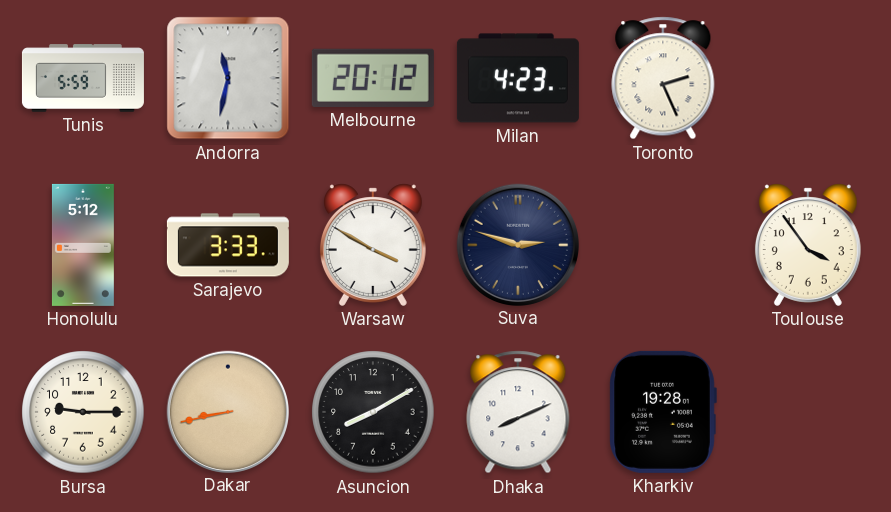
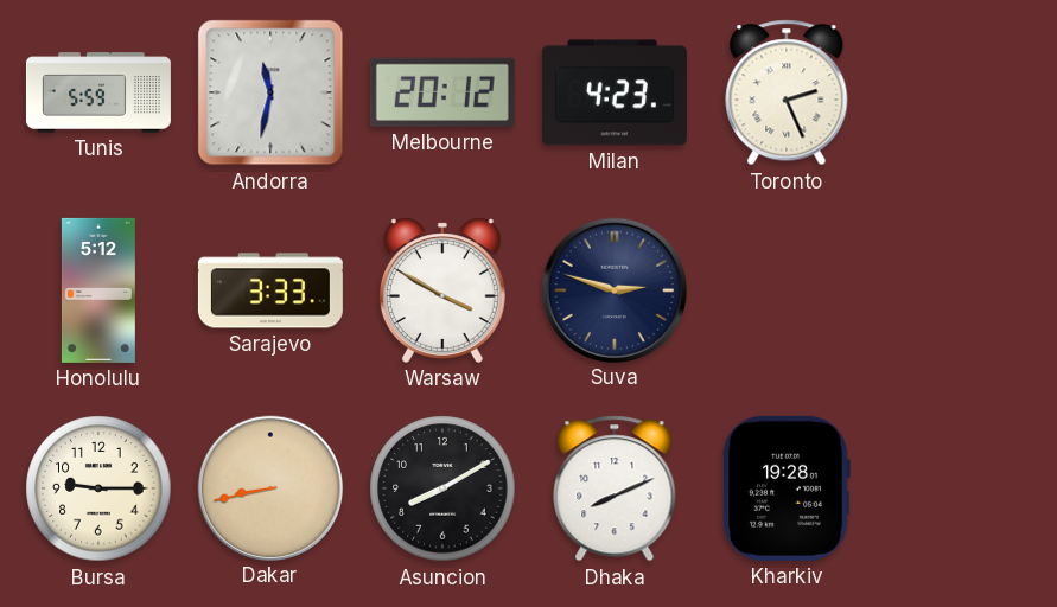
Toulouse: 3:54 -> none (808, 245)
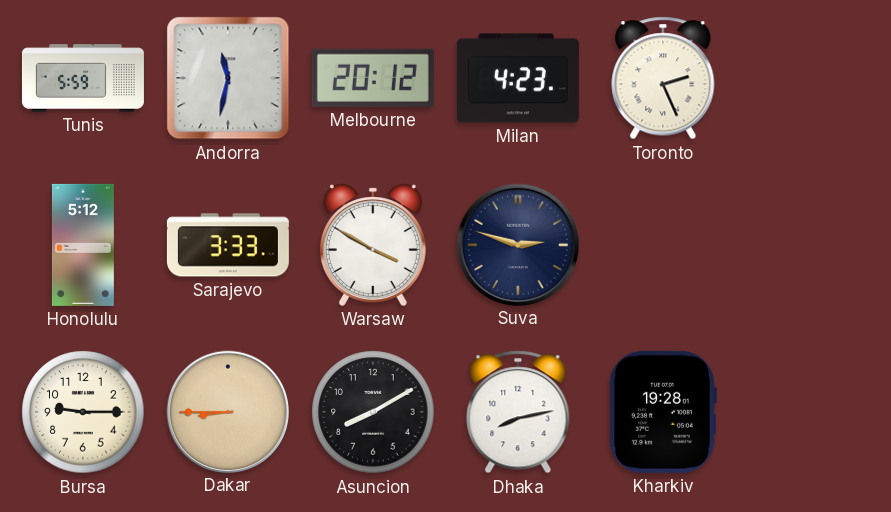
Dakar: 8:43 -> 8:45 (227, 411)
Dhaka: 8:11 -> 8:13 (518, 412)
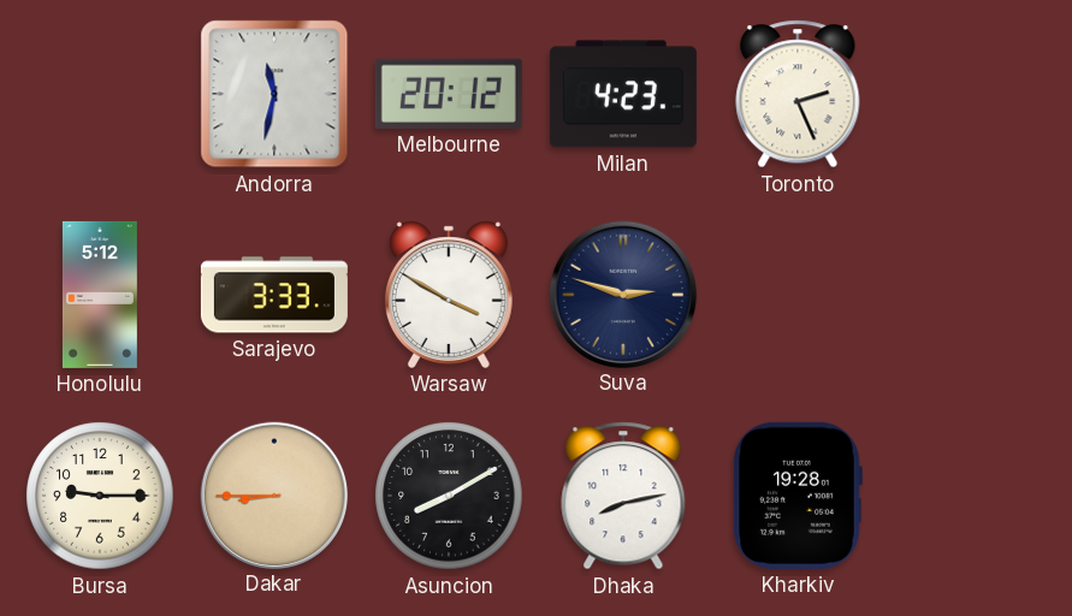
Tunis: 5:59 -> none (83, 78)
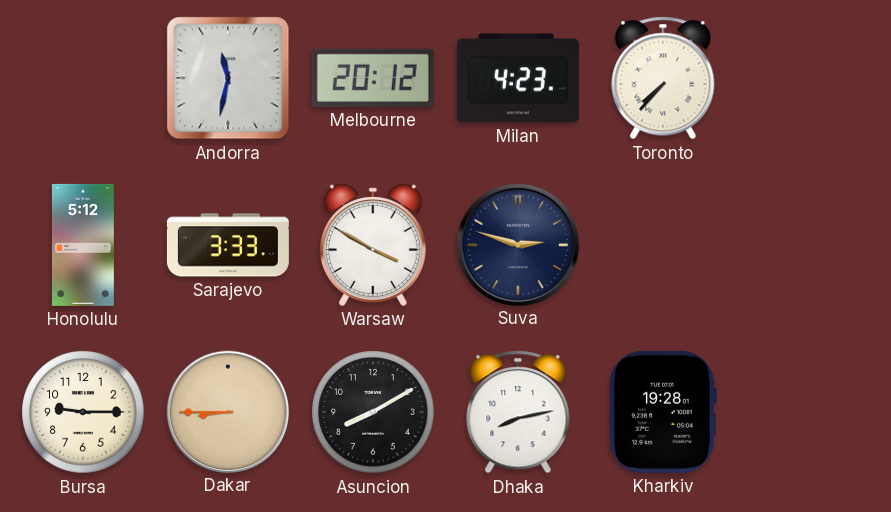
Toronto: 2:26 -> 7:37 (663, 78)
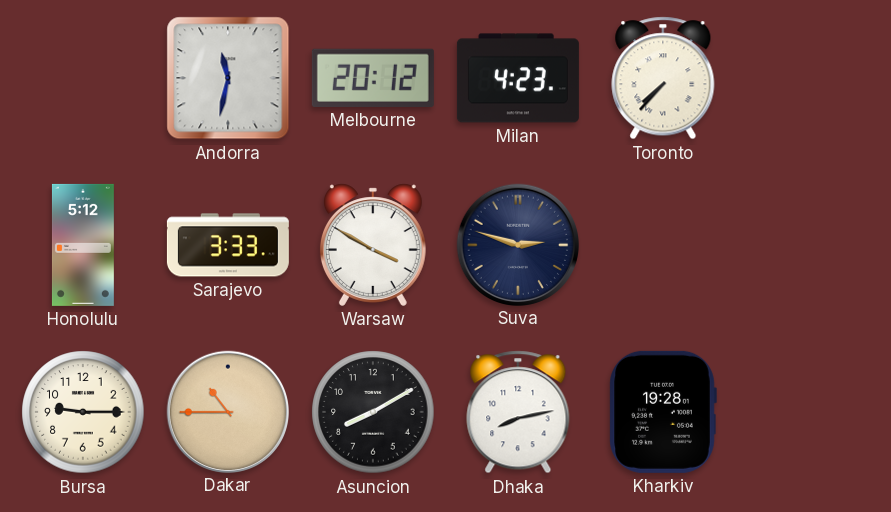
Dakar: 8:45 -> 10:45 (227, 411)
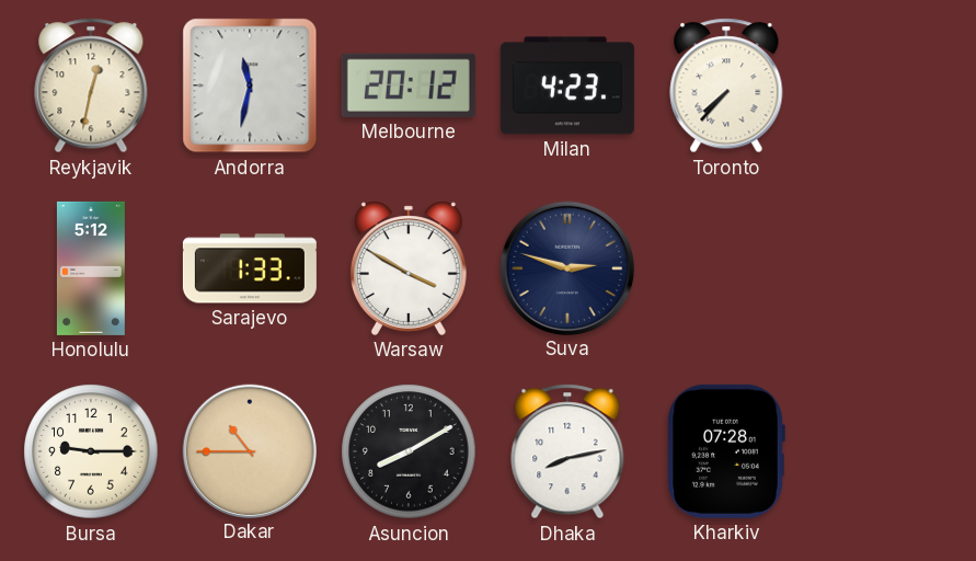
Reykjavik: none -> 12:32 (91, 85)
Sarajevo: 3:33 -> 1:33 (250, 268)
Kharkiv: 19:28 -> 07:28 (726, 451)
